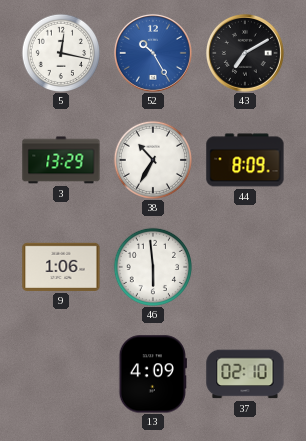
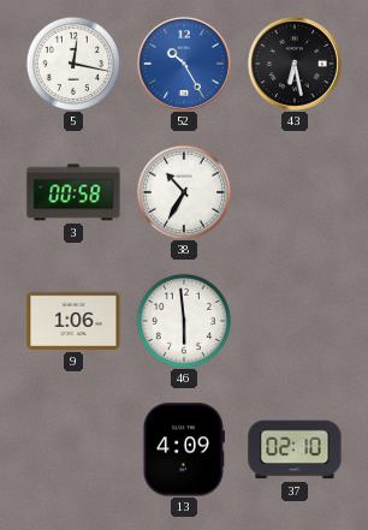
43: 7:10 -> 6:28 (295, 64)
3: 13:29 -> 00:58 (73, 192)
44: 8:09 -> none (245, 160)
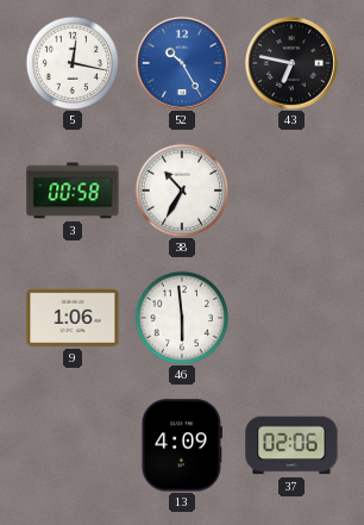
43: 6:28 -> 6:47 (291, 63)
37: 02:10 -> 02:06 (291, 445)
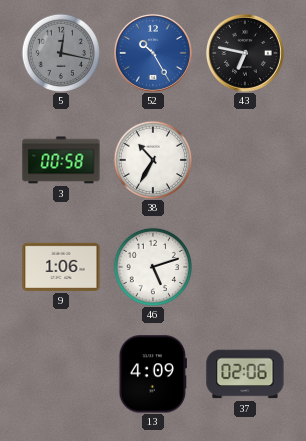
5 dial: white -> grey (60, 52)
46: 5:59 -> 5:12 (152, 266)
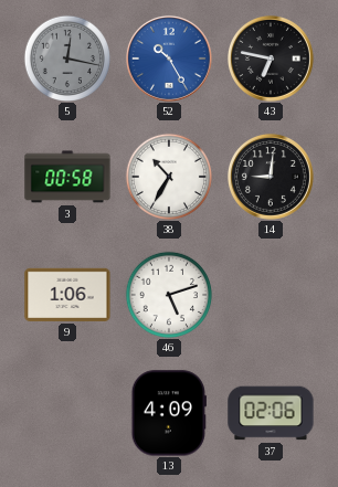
14: none -> 9:01 (271, 177)
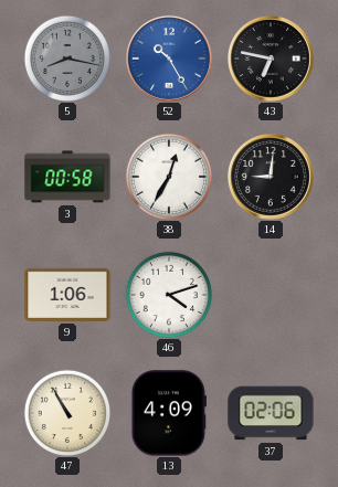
5: 12:17 -> 8:17 (66, 57)
38: 10:35 -> 12:35 (168, 176)
46: 5:12 -> 4:12 (168, 294)
47: none -> 10:55 (66, 412)
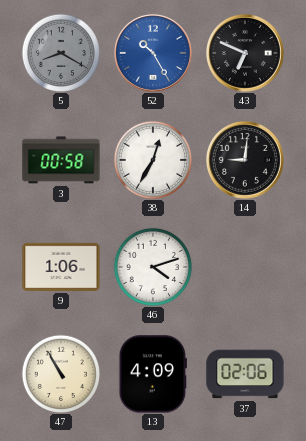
5: 8:17 -> 8:20 (60, 52)
43: 6:47 -> 6:49 (245, 53)
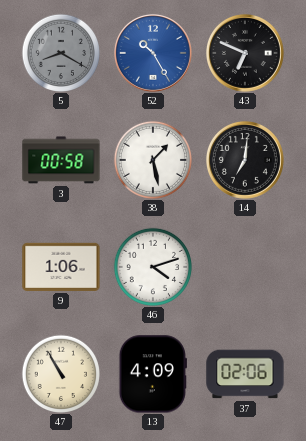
38: 12:35 -> 1:28 (152, 159)
14: 9:01 -> 7:01 (245, 160)
